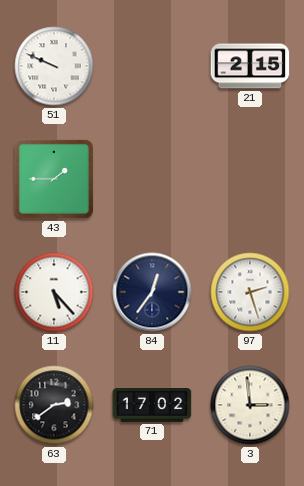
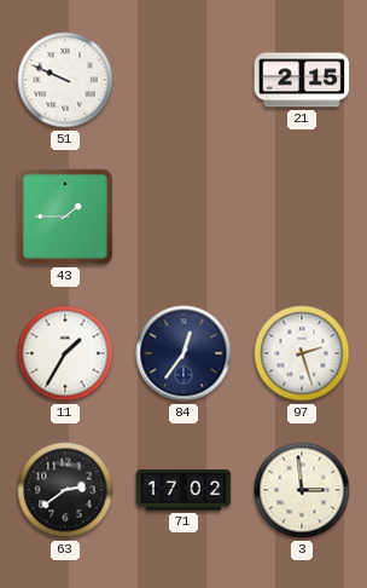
11: 5:23 -> 1:35 (65, 353)
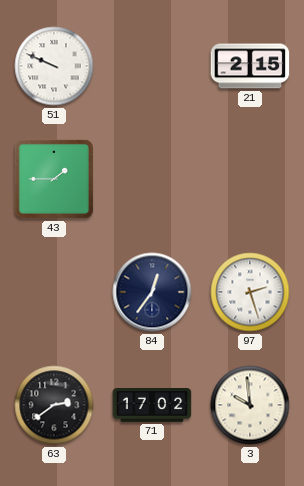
11: 1:35 -> none (65, 353)
3: 2:59 -> 9:59 (250, 405)
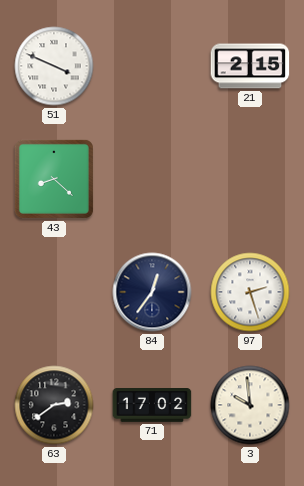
51: 9:49 -> 3:49 (54, 66)
43: 1:45 -> 8:22 (54, 179)
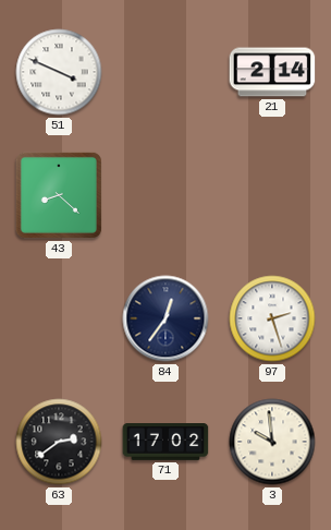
21: 2:15 -> 2:14 (272, 72)
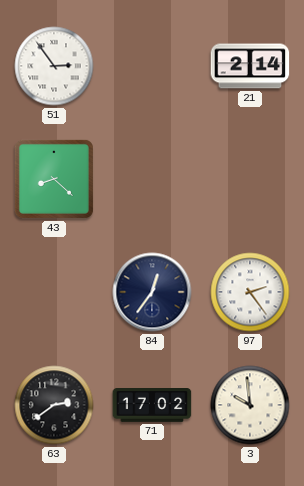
51: 3:49 -> 2:54 (54, 66)
97: 2:27 -> 2:24 (250, 292)
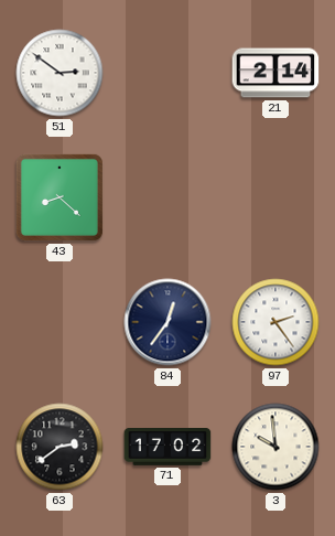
51: 2:54 -> 2:51 (60, 73)
